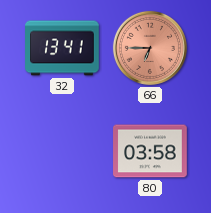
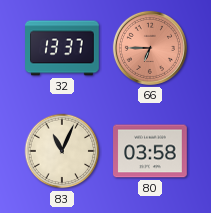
32: 13:41 -> 13:37 (62, 48)
83: none -> 11:04 (62, 151)
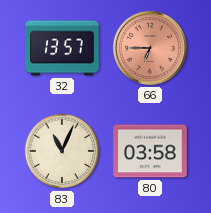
32: 13:37 -> 13:57 (62, 48)
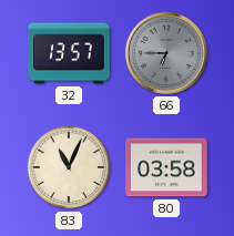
66 dial: salmon -> grey (166, 53)
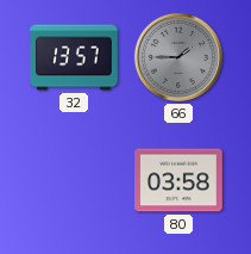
66: 6:45 -> 1:45 (178, 57)
83: 11:04 -> none (69, 167)
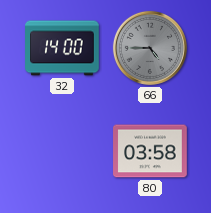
32: 13:57 -> 14:00 (62, 48)
66: 1:45 -> 4:45 (150, 48)
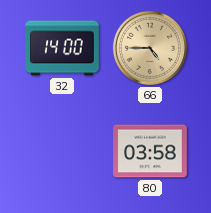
66 dial: grey -> champagne (150, 48)
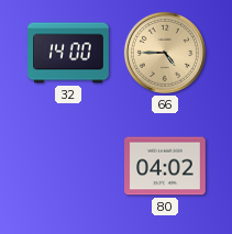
80: 03:58 -> 04:02 (165, 166)
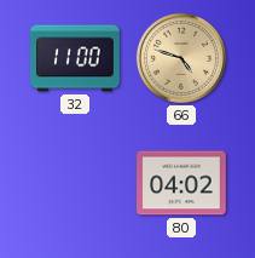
32: 14:00 -> 11:00 (75, 58)
66: 4:45 -> 4:48 (181, 58)
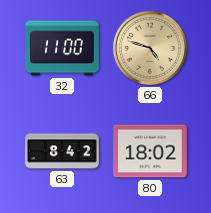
63: none -> 8:42 (62, 151)
80: 04:02 -> 18:02 (150, 151)
